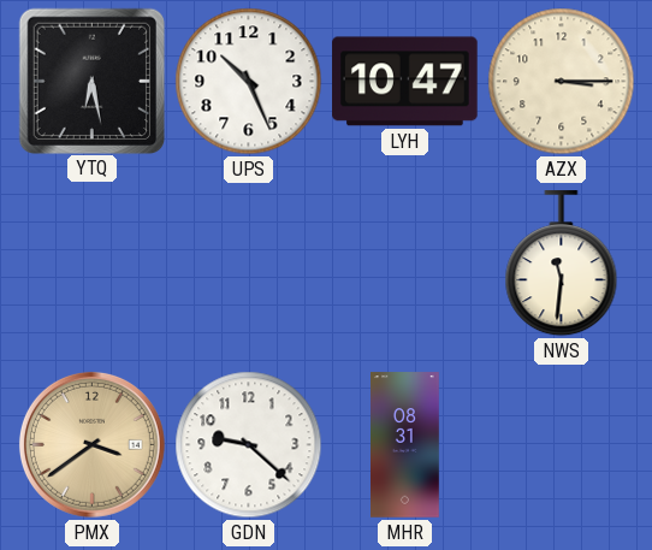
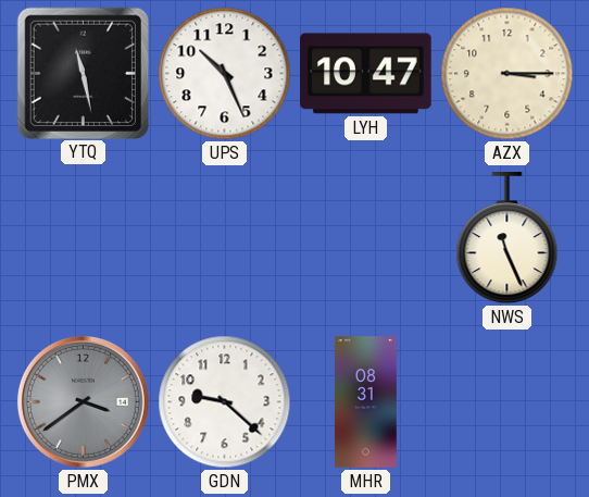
YTQ: 6:28 -> 11:28 (83, 73)
NWS: 11:31 -> 11:26 (507, 238)
PMX dial: champagne -> grey (83, 401)
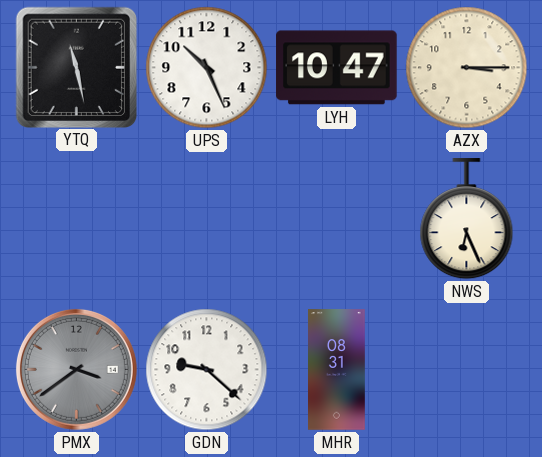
NWS: 11:26 -> 6:26 (467, 219)
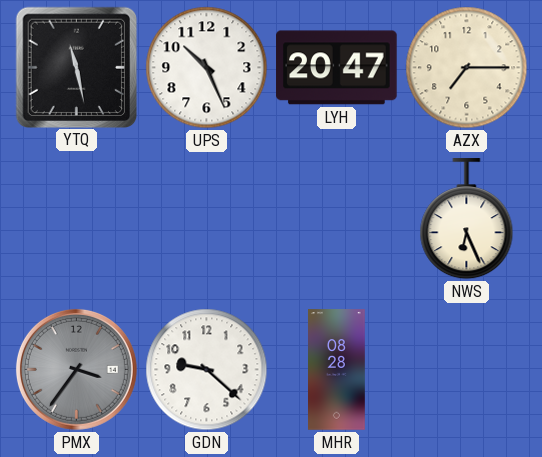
LYH: 10:47 -> 20:47 (337, 68)
AZX: 3:15 -> 7:15 (467, 68)
PMX: 3:39 -> 3:36 (76, 369)
MHR: 08:31 -> 08:28 (337, 370)
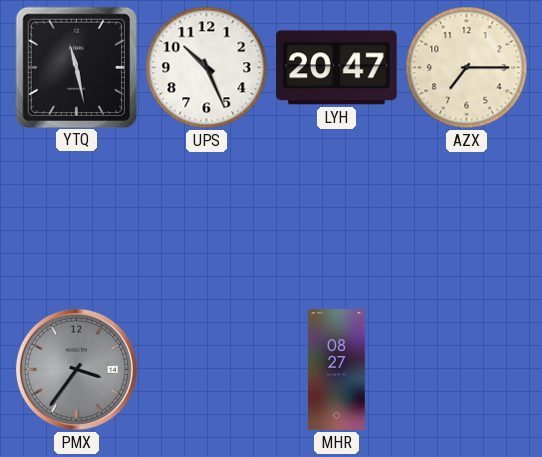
NWS: 6:26 -> none (467, 219)
GDN: 9:22 -> none (207, 370)
MHR: 08:28 -> 08:27 (337, 370)
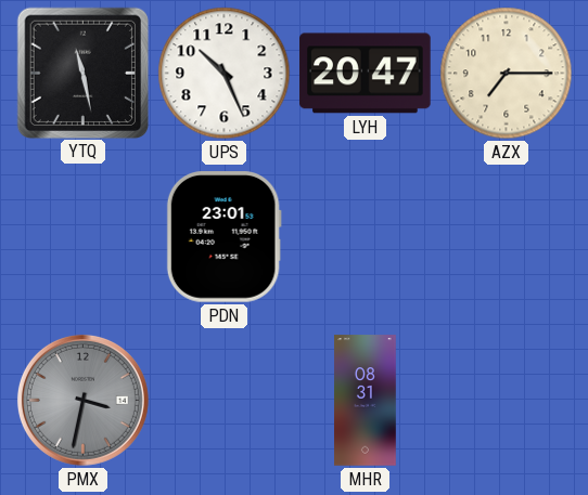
PDN: none -> 23:01 (223, 237)
PMX: 3:36 -> 3:32 (82, 400)
MHR: 08:27 -> 08:31 (366, 401)
